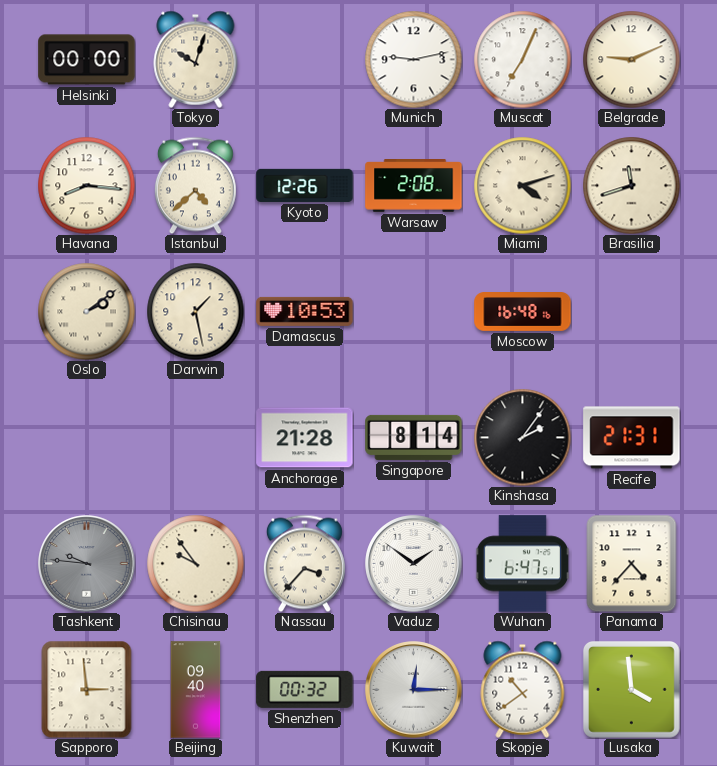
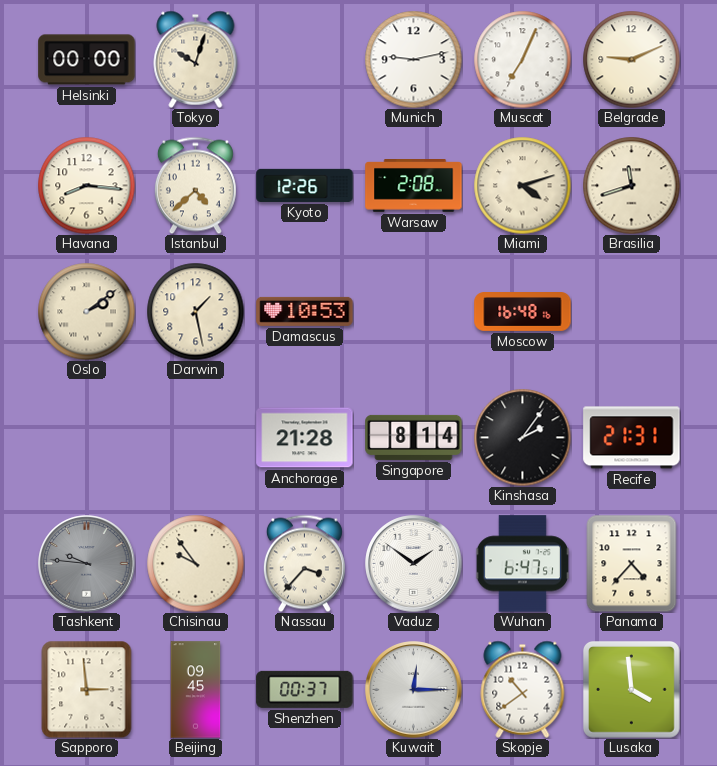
Beijing: 09:40 -> 09:45 (196, 690)
Shenzhen: 00:32 -> 00:37 (305, 689)
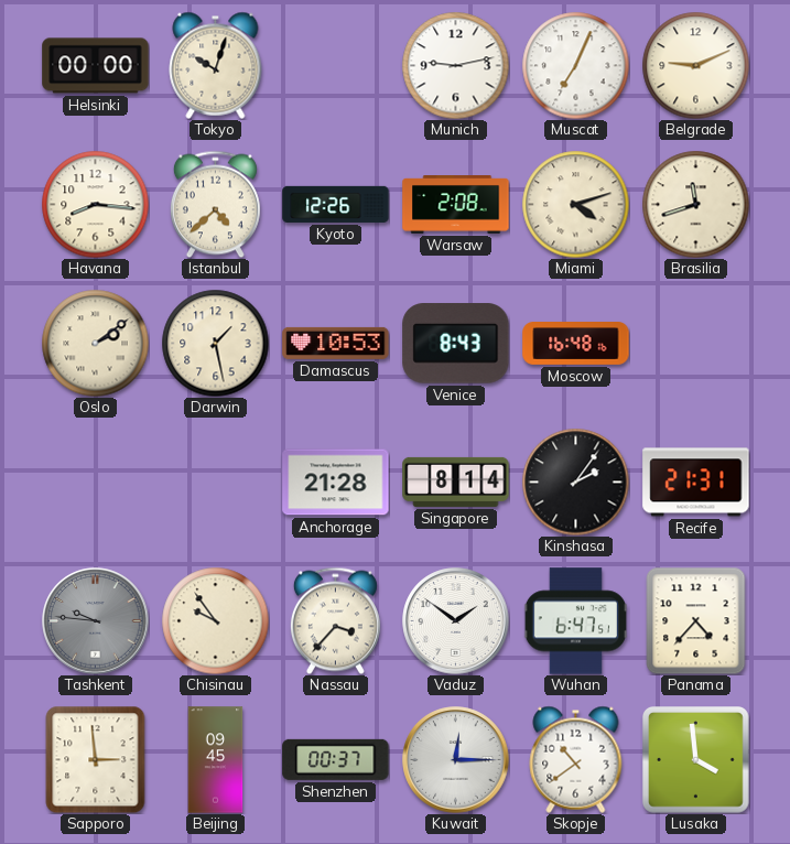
Venice: none -> 8:43 (456, 344)
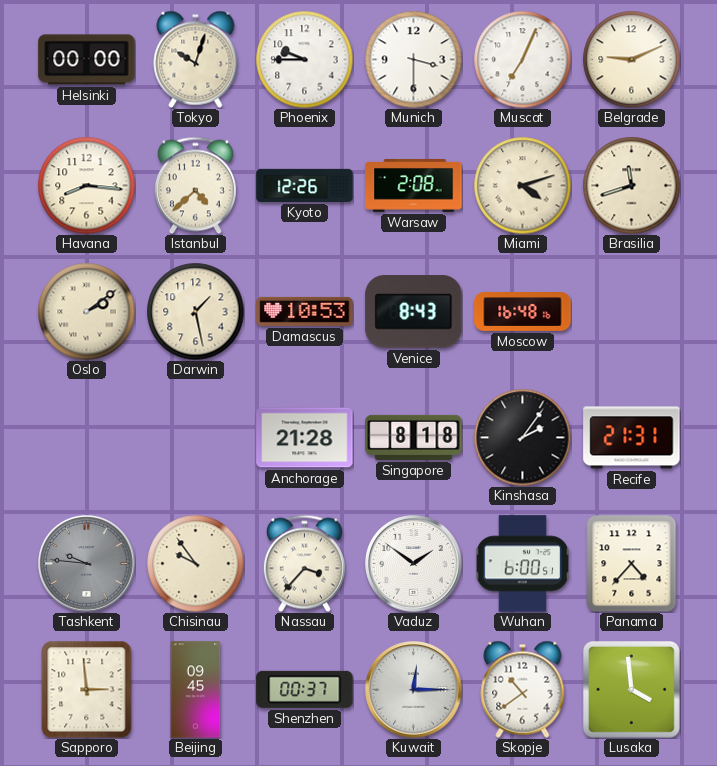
Phoenix: none -> 9:45 (304, 59)
Munich: 9:13 -> 3:30 (413, 59)
Singapore: 8:14 -> 8:18 (414, 437)
Wuhan: 6:47 -> 6:00 (522, 564)
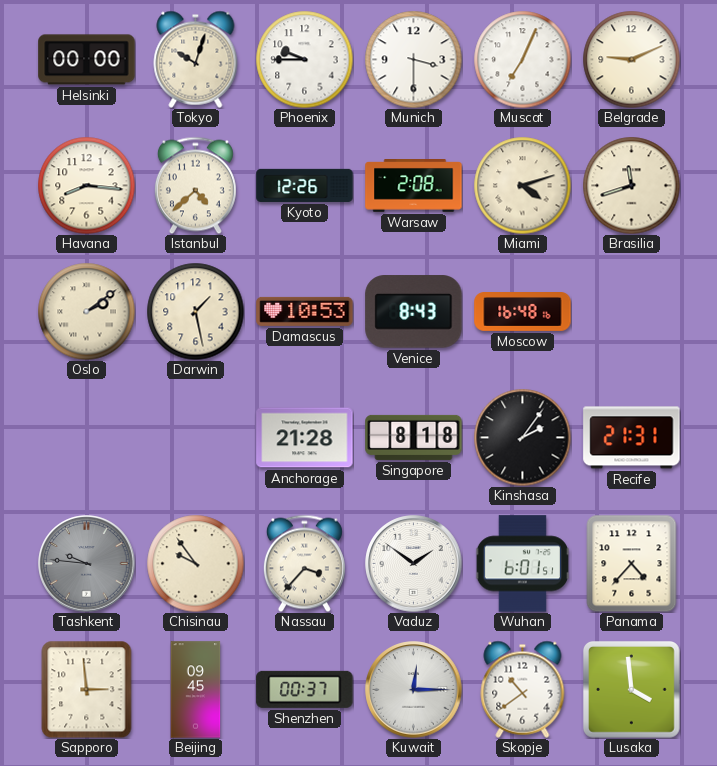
Wuhan: 6:00 -> 6:01 (522, 564)
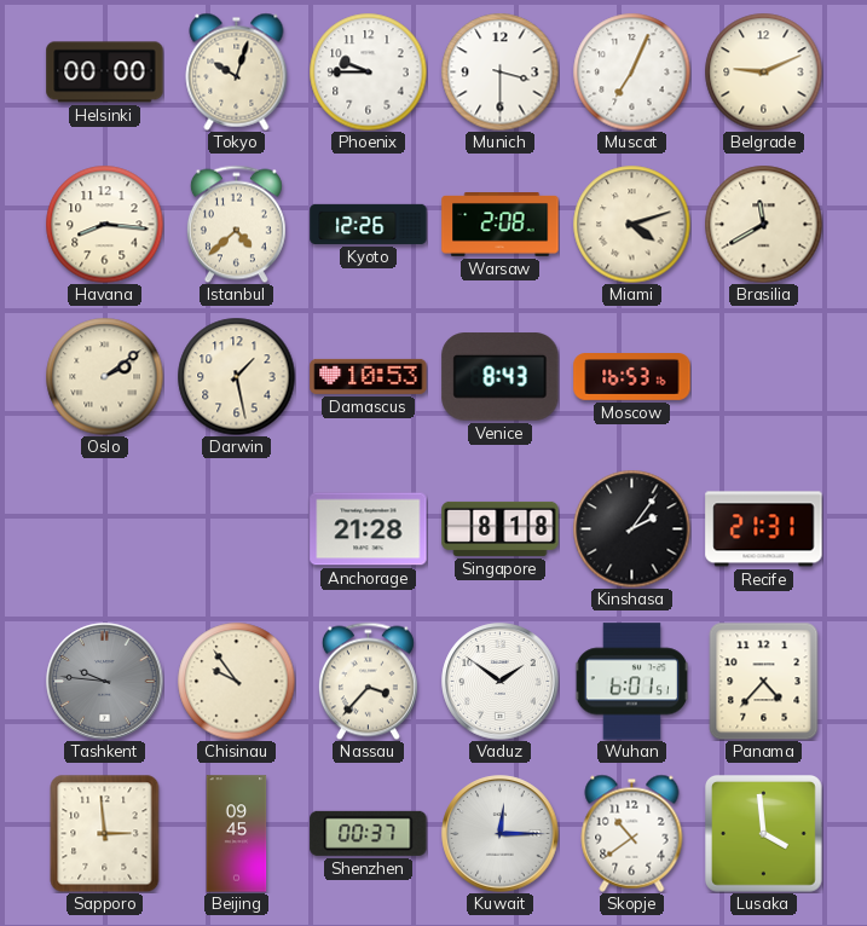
Brasilia: 11:42 -> 11:40 (763, 224)
Moscow: 16:48 -> 16:53 (632, 377)
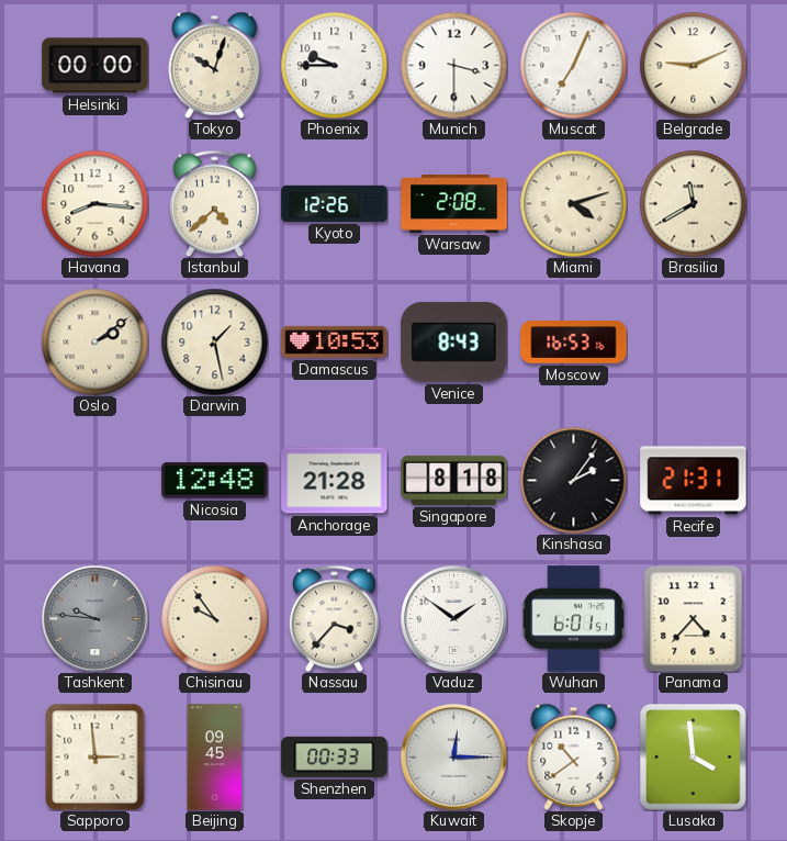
Nicosia: none -> 12:48 (215, 481)
Shenzhen: 00:37 -> 00:33 (335, 756)
